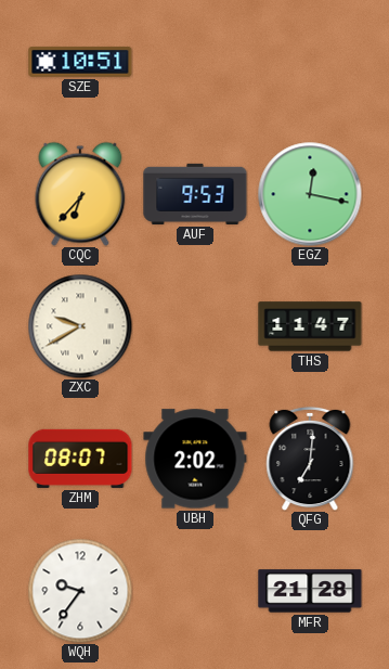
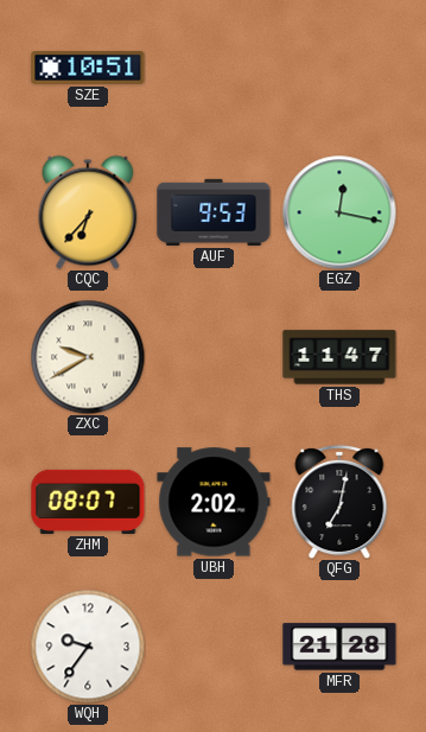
QFG: 7:01 -> 7:02 (339, 502)
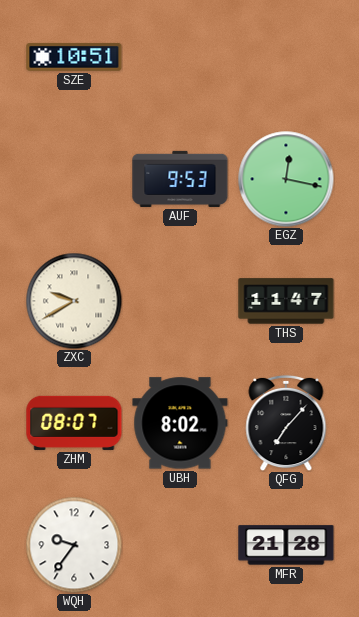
CQC: 6:37 -> none (88, 212)
UBH: 2:02 -> 8:02 (180, 423)
QFG: 7:02 -> 7:07 (286, 423)
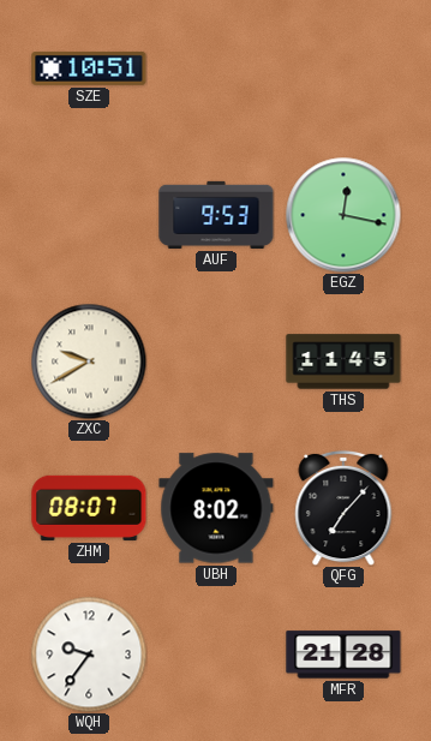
THS: 11:47 -> 11:45 (343, 361)
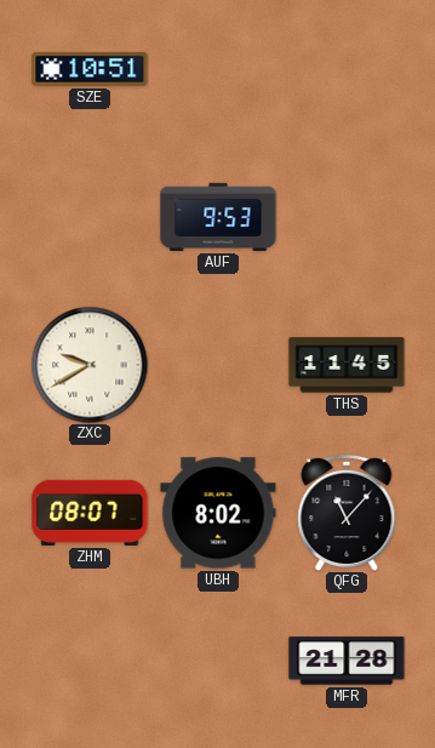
EGZ: 12:17 -> none (343, 215)
QFG: 7:07 -> 11:07 (347, 513)
WQH: 9:36 -> none (89, 655)
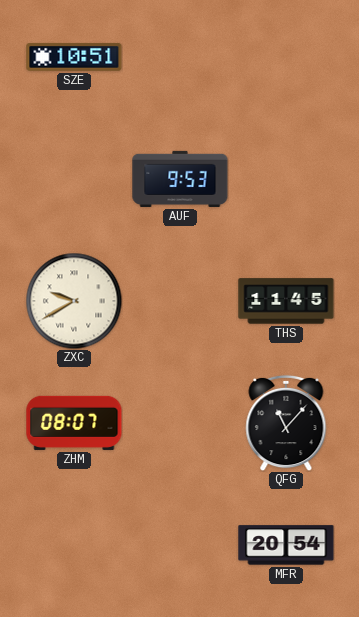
UBH: 8:02 -> none (218, 513)
MFR: 21:28 -> 20:54 (286, 545)
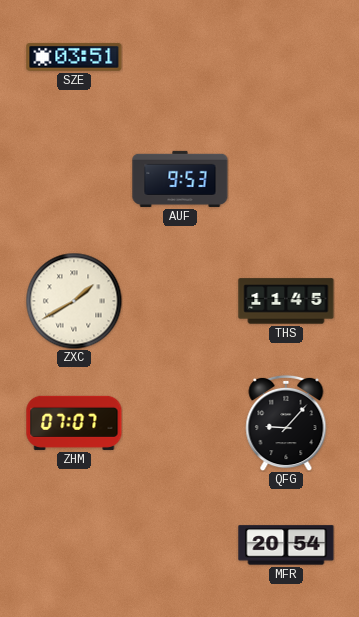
SZE: 10:51 -> 03:51 (74, 57)
ZXC: 9:40 -> 1:40 (74, 301)
ZHM: 08:07 -> 07:07 (74, 423)
QFG: 11:07 -> 9:07 (286, 423)
